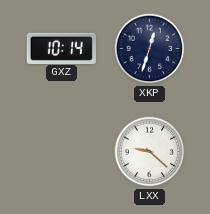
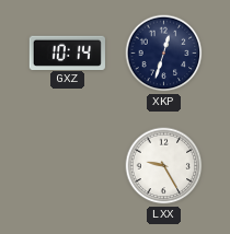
LXX: 9:22 -> 9:25 (164, 166)
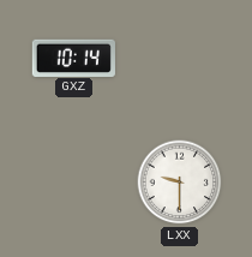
XKP: 12:33 -> none (164, 54)
LXX: 9:25 -> 9:30 (180, 183)
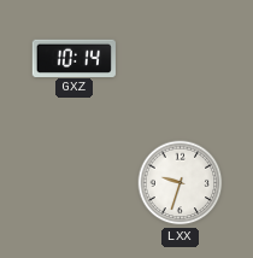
LXX: 9:30 -> 9:33 (181, 183)
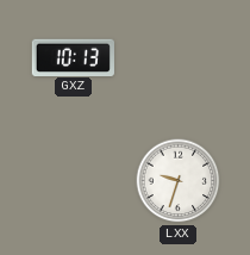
GXZ: 10:14 -> 10:13 (73, 57)
